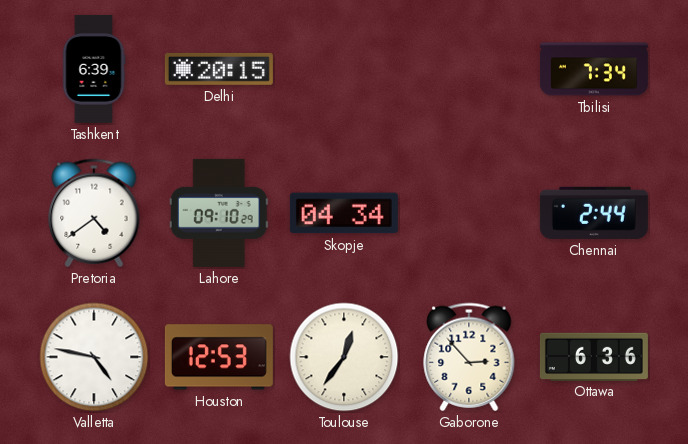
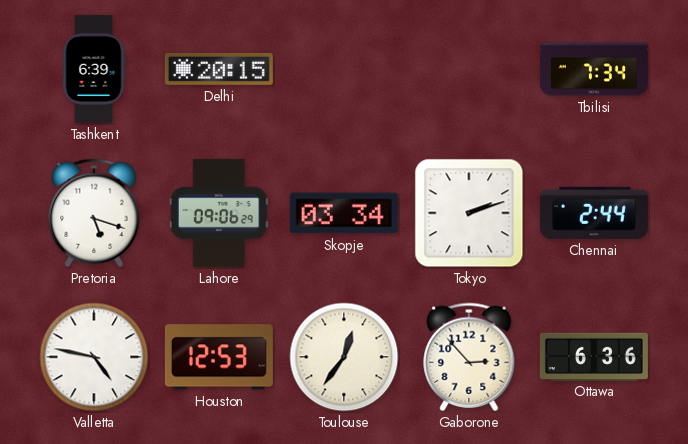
Pretoria: 4:39 -> 5:18 (94, 213)
Lahore: 09:10 -> 09:06 (219, 213)
Skopje: 04:34 -> 03:34 (344, 213)
Tokyo: none -> 2:12 (469, 213)
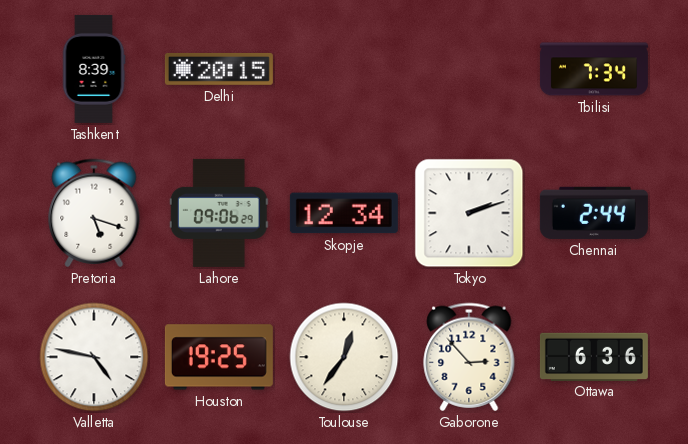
Tashkent: 6:39 -> 8:39 (94, 69)
Skopje: 03:34 -> 12:34 (344, 213)
Houston: 12:53 -> 19:25 (219, 357)
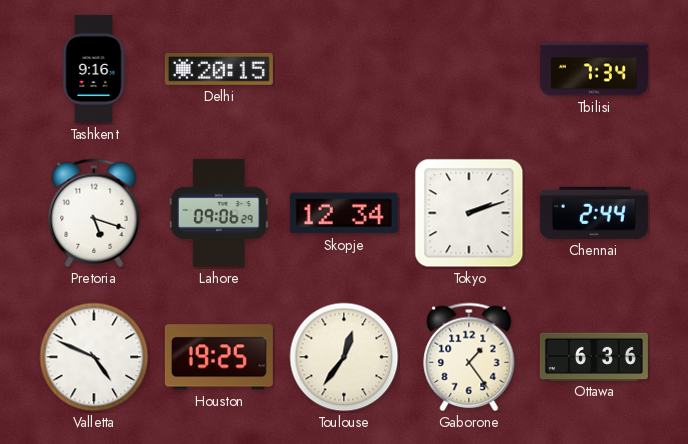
Tashkent: 8:39 -> 9:16 (94, 69)
Valletta: 4:47 -> 4:49 (94, 357)
Gaborone: 2:53 -> 1:24 (469, 357)
